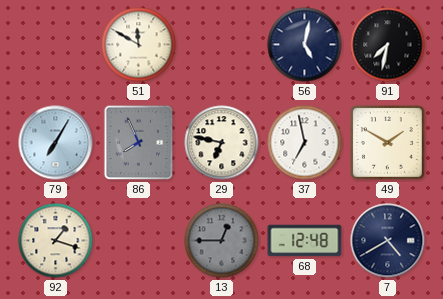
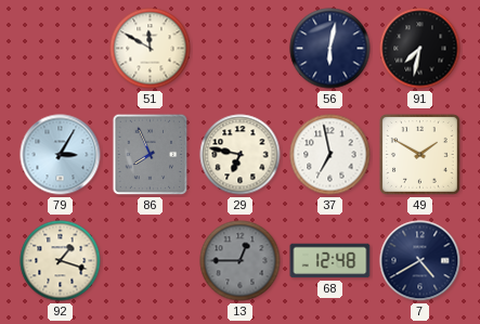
56: 5:02 -> 6:02 (330, 49)
79: 7:05 -> 3:05 (61, 155)
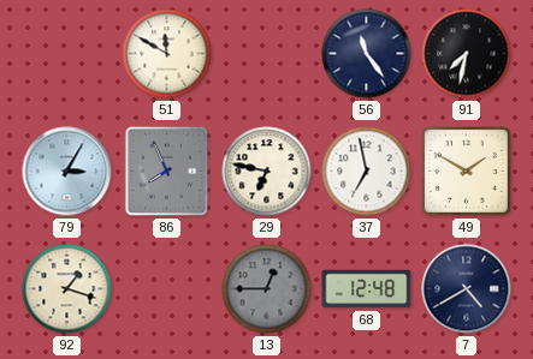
56: 6:02 -> 11:24 (367, 54)
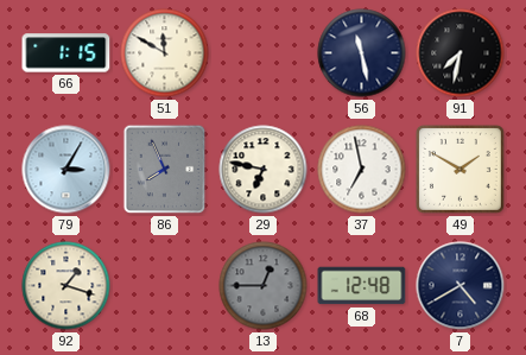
66: none -> 1:15 (66, 53)
56: 11:24 -> 11:28 (362, 53)
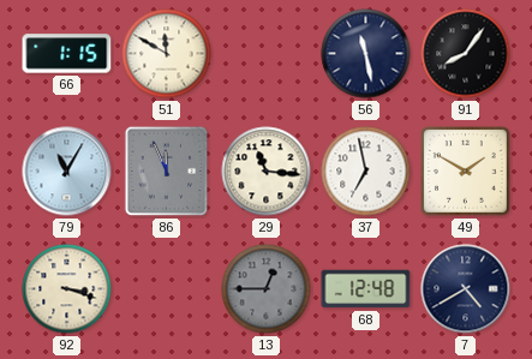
91: 7:32 -> 8:06 (466, 54)
79: 3:05 -> 11:05 (67, 172)
86: 7:56 -> 11:56 (167, 172)
29: 6:47 -> 11:16 (267, 172)
92: 1:18 -> 3:18 (67, 289)
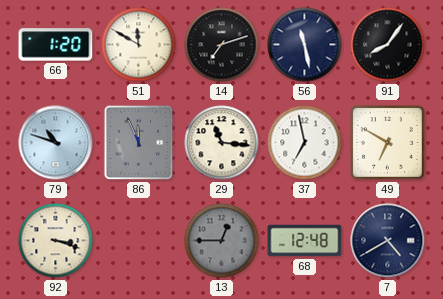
66: 1:15 -> 1:20 (56, 45)
14: none -> 7:12 (222, 45)
79: 11:05 -> 10:48 (56, 143)
49: 1:50 -> 6:50 (387, 142)
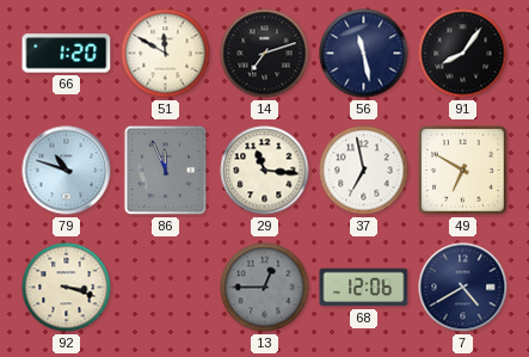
68: 12:48 -> 12:06 (364, 288)
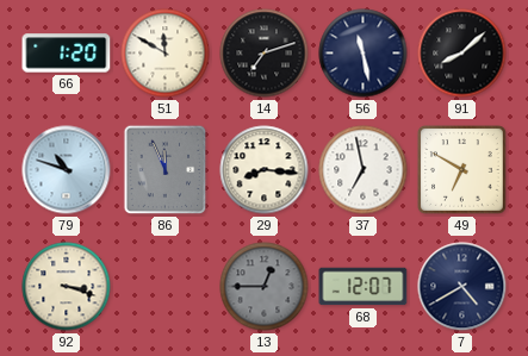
91: 8:06 -> 8:08 (462, 54)
29: 11:16 -> 8:16 (265, 170)
68: 12:06 -> 12:07 (364, 287)
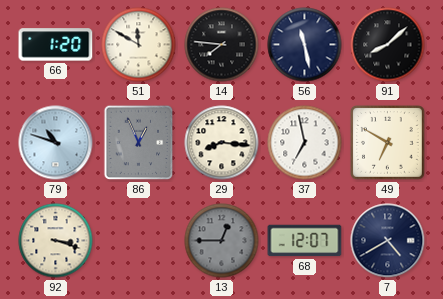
14: 7:12 -> 7:46 (222, 45)
86: 11:56 -> 12:56 (139, 143)
